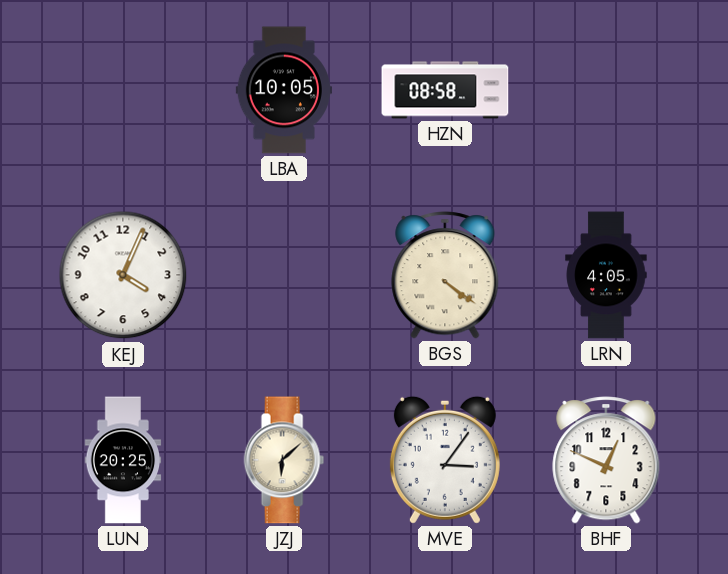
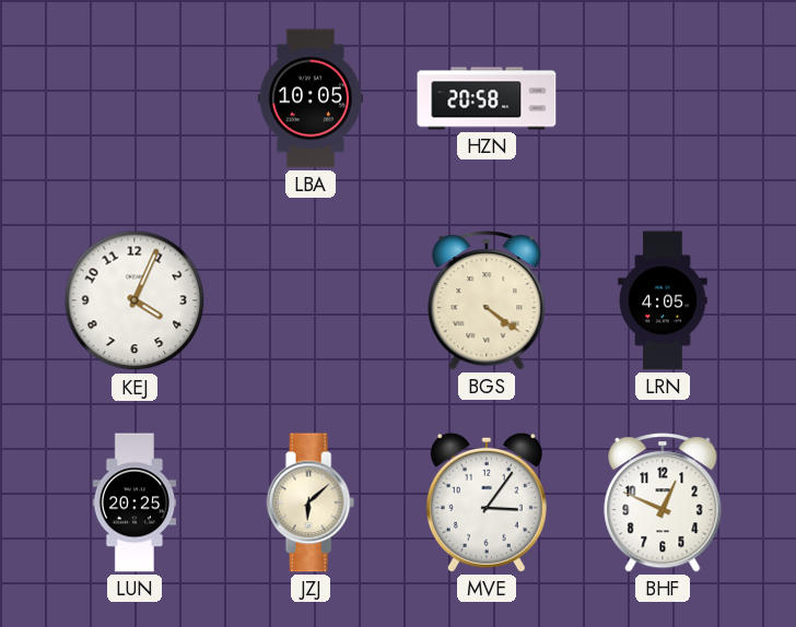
HZN: 08:58 -> 20:58 (487, 98)
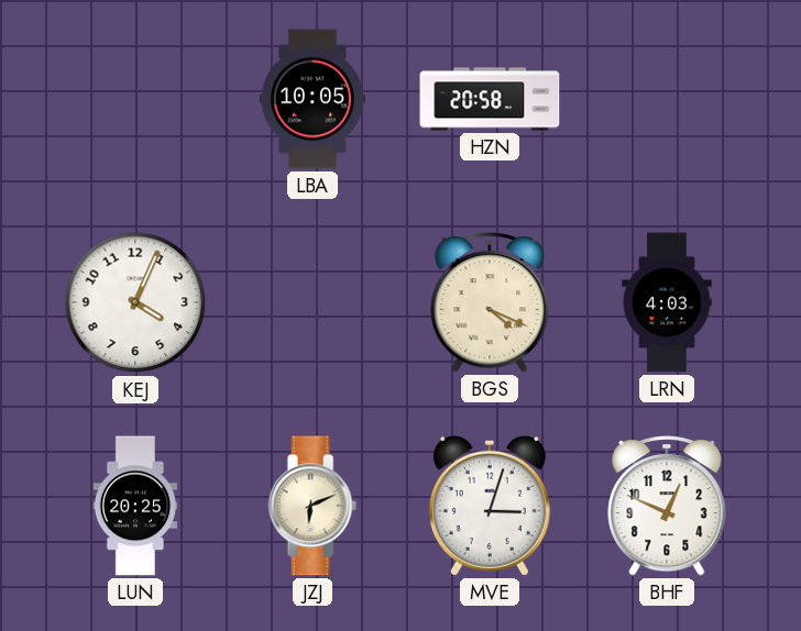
BGS: 4:21 -> 4:19 (490, 302)
LRN: 4:05 -> 4:03 (667, 302)
JZJ: 6:08 -> 6:11 (312, 506)
MVE: 3:06 -> 3:03 (490, 506)
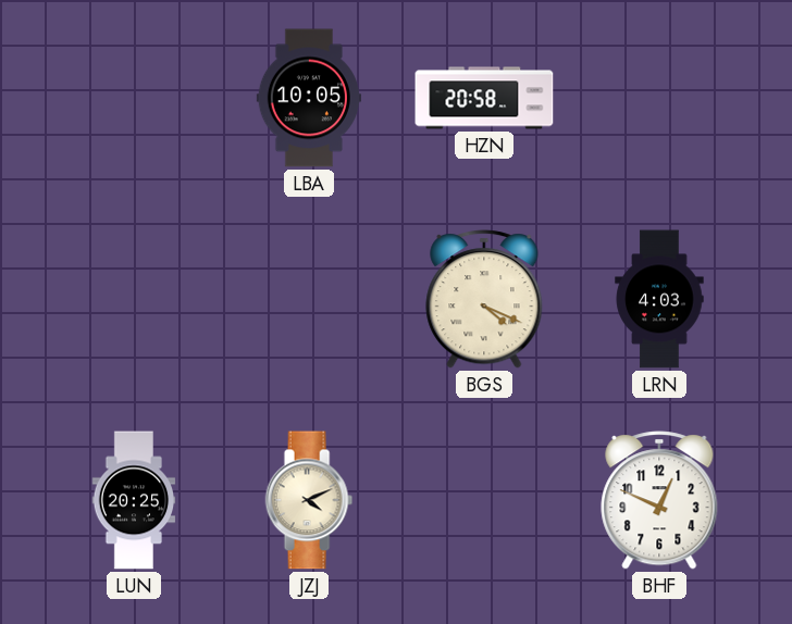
KEJ: 4:04 -> none (135, 302)
JZJ: 6:11 -> 4:11 (309, 500)
MVE: 3:03 -> none (490, 506)
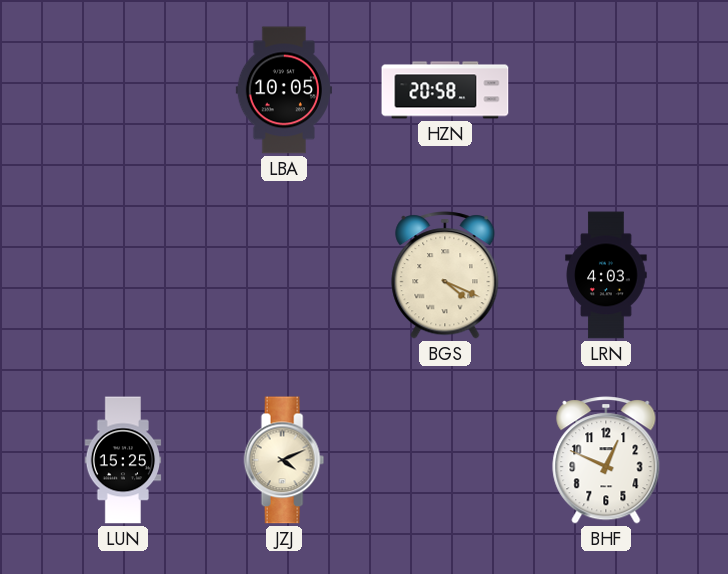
LUN: 20:25 -> 15:25 (123, 460)
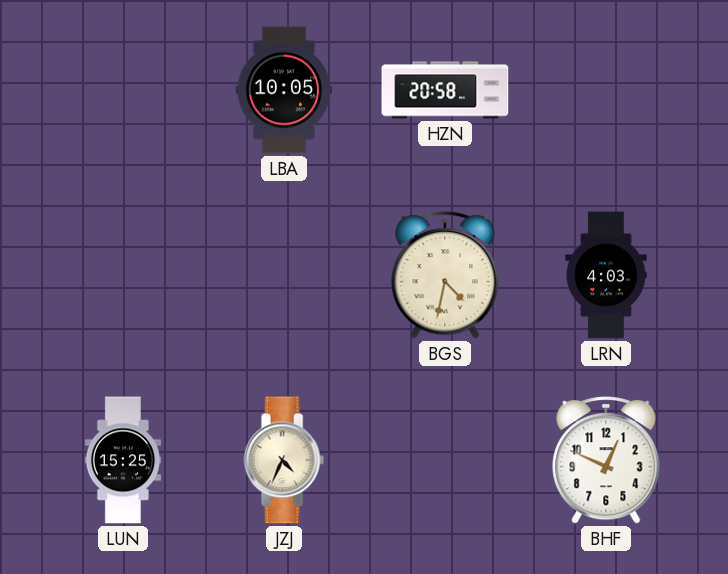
BGS: 4:19 -> 4:32 (445, 275)
JZJ: 4:11 -> 4:34 (284, 460)
